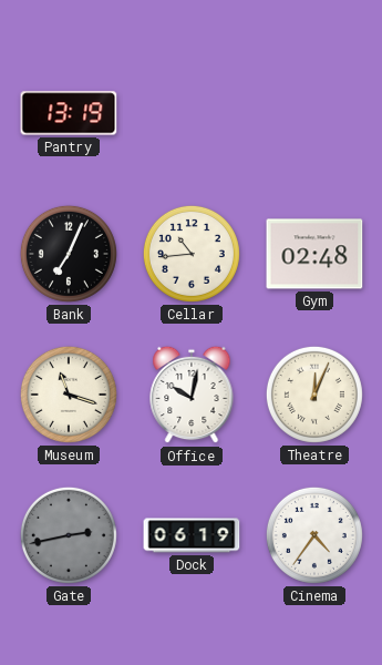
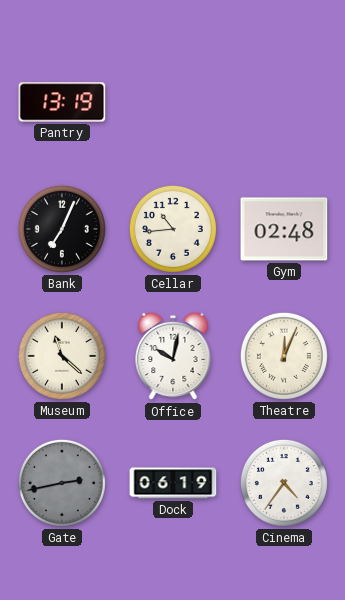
Museum: 11:18 -> 11:22 (62, 356)
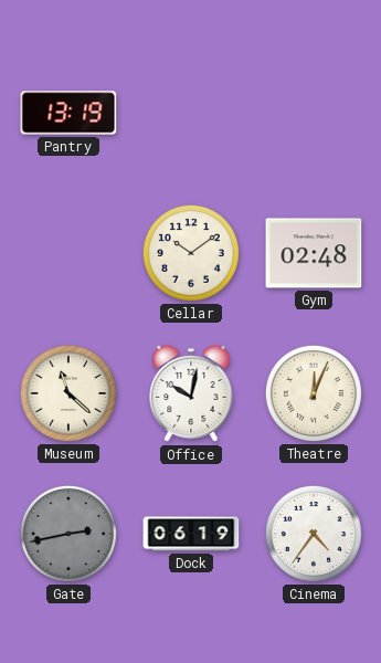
Bank: 7:04 -> none (62, 229)
Cellar: 10:44 -> 10:09 (191, 253)
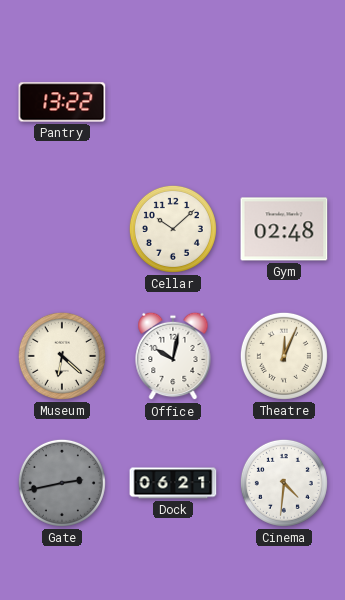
Pantry: 13:19 -> 13:22 (62, 102)
Cellar: 10:09 -> 10:08 (173, 229)
Museum: 11:22 -> 6:22 (62, 356)
Dock: 06:19 -> 06:21 (173, 483)
Cinema: 4:36 -> 4:31 (284, 483)
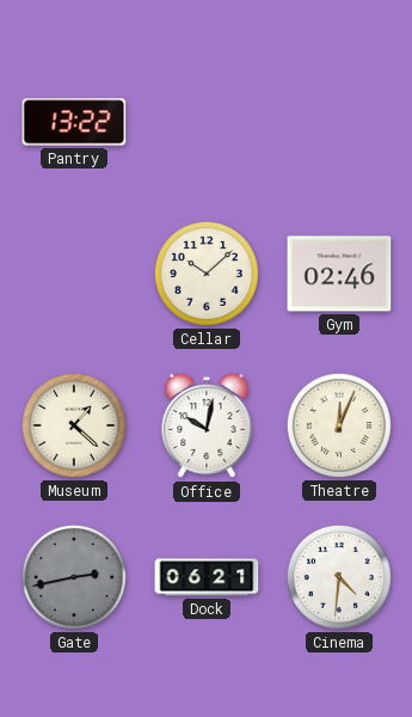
Gym: 02:48 -> 02:46 (339, 274)
Museum: 6:22 -> 1:22 (74, 425)
